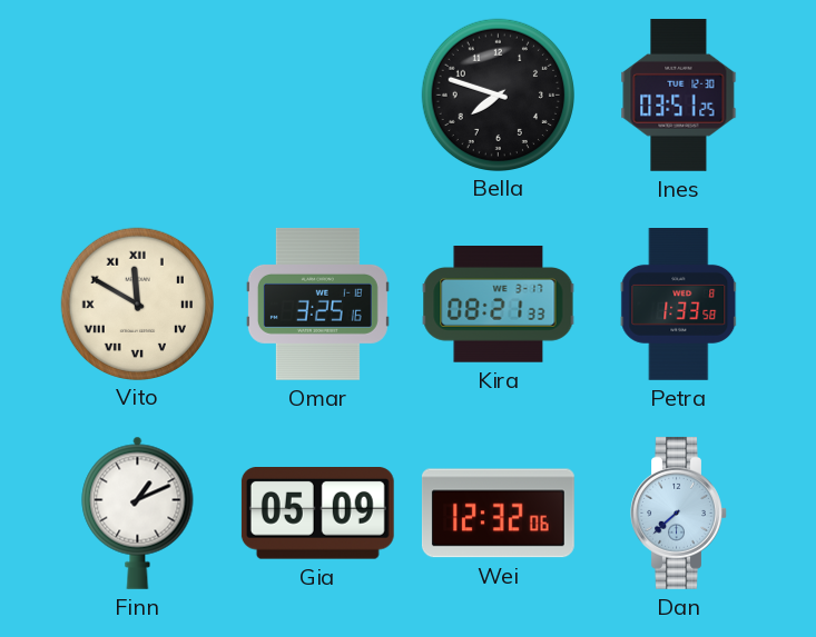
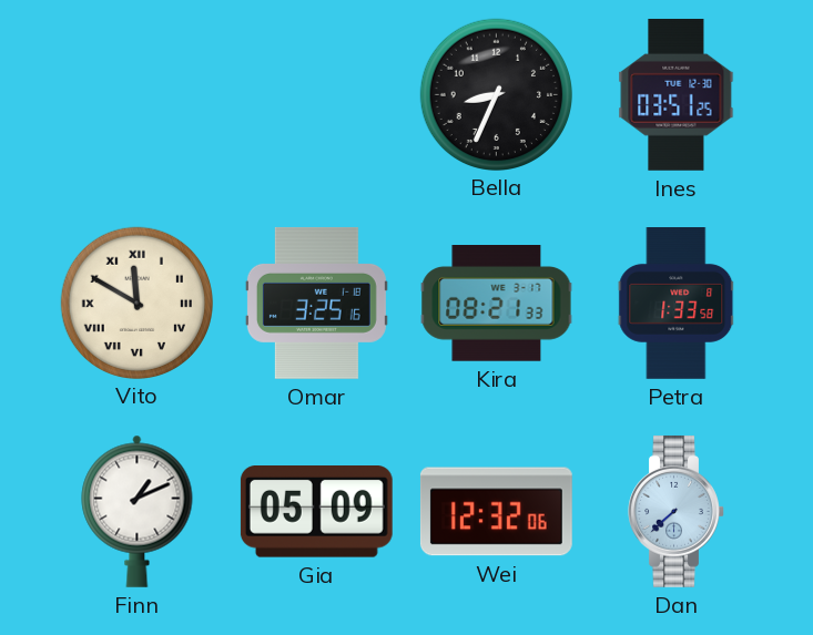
Bella: 7:48 -> 8:34 (496, 94)
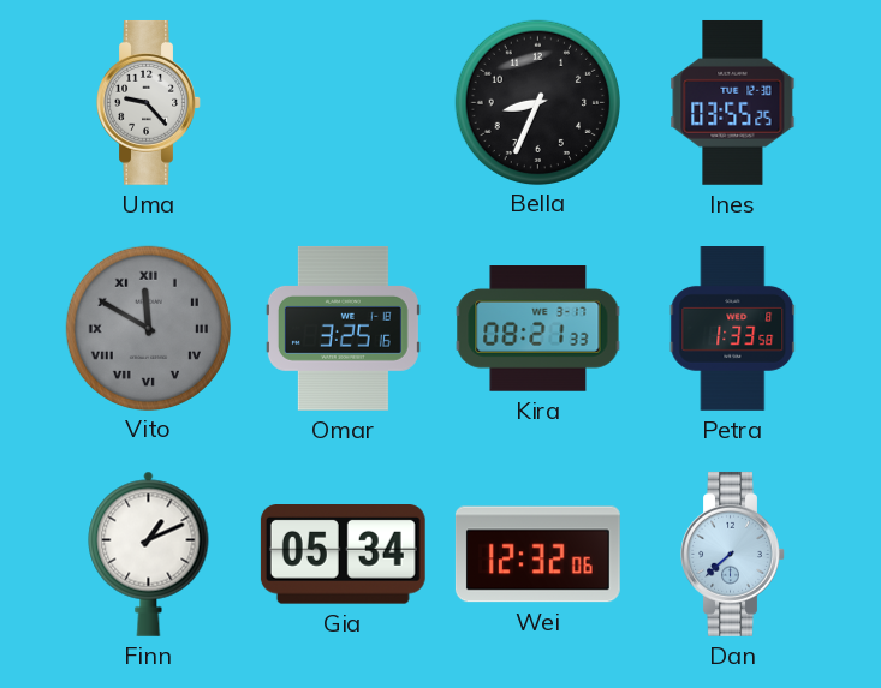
Uma: none -> 9:23 (149, 102)
Ines: 03:51 -> 03:55 (733, 102)
Vito dial: cream -> grey (148, 328)
Gia: 05:09 -> 05:34 (343, 555)
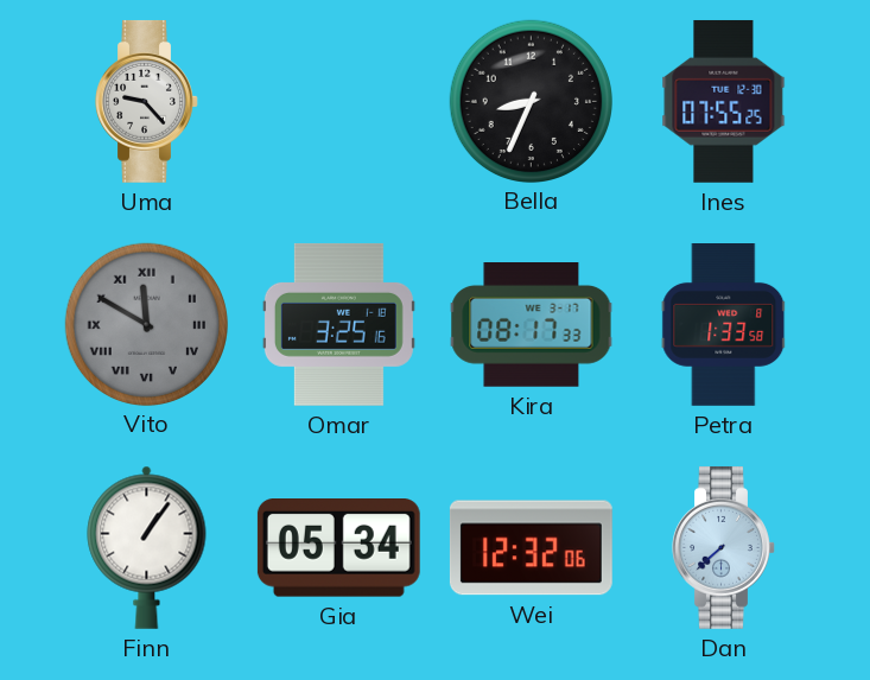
Ines: 03:55 -> 07:55 (724, 101)
Kira: 08:21 -> 08:17 (532, 325)
Finn: 1:11 -> 1:06 (147, 547)
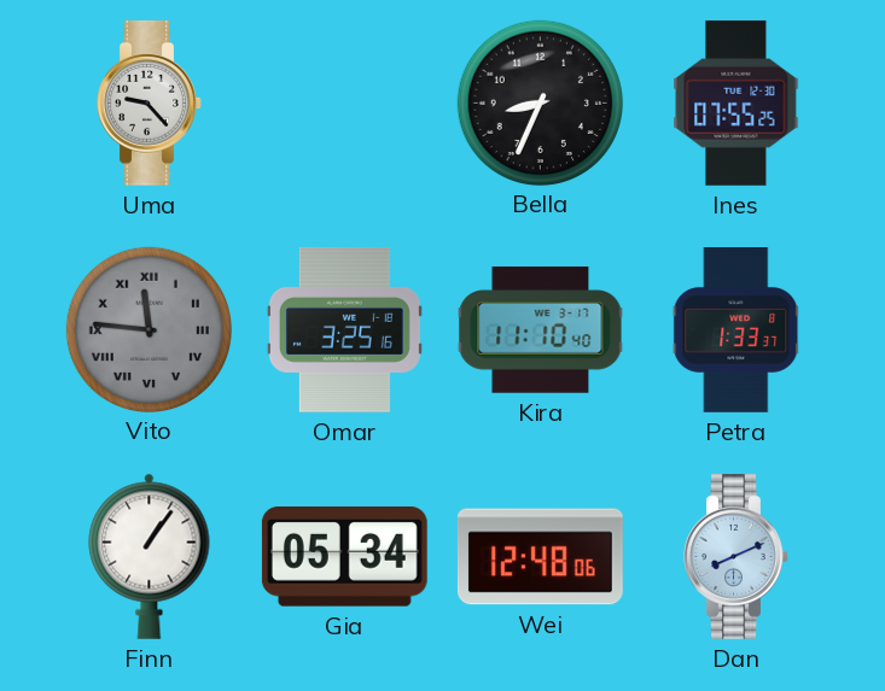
Vito: 11:50 -> 11:46 (149, 329)
Kira: 08:17 -> 11:10 (541, 330)
Petra: 1:33:58 -> 1:33:37 (736, 330)
Wei: 12:32 -> 12:48 (540, 557)
Dan: 7:38 -> 8:11 (736, 556)
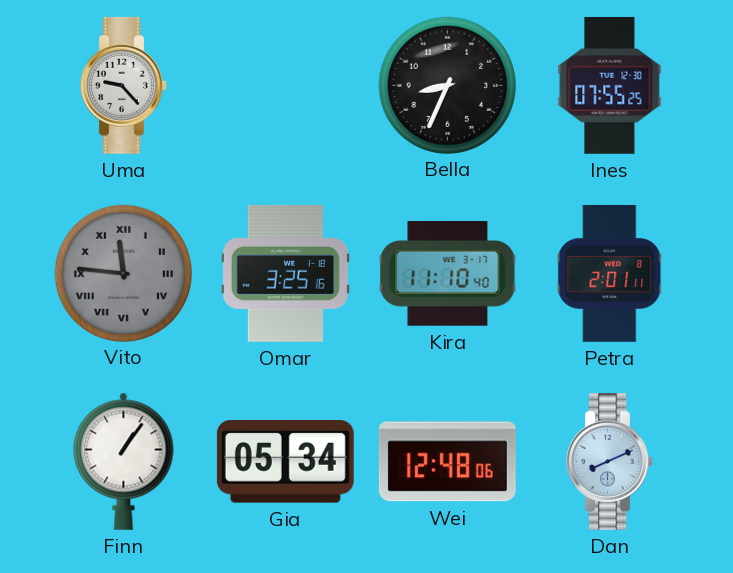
Petra: 1:33 -> 2:01 (610, 274)
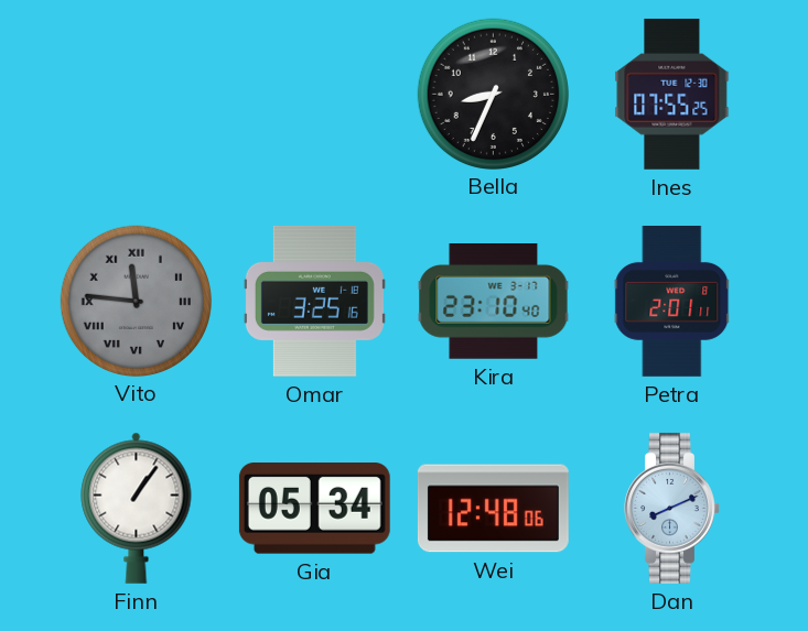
Uma: 9:23 -> none (124, 85)
Kira: 11:10 -> 23:10 (494, 302)
